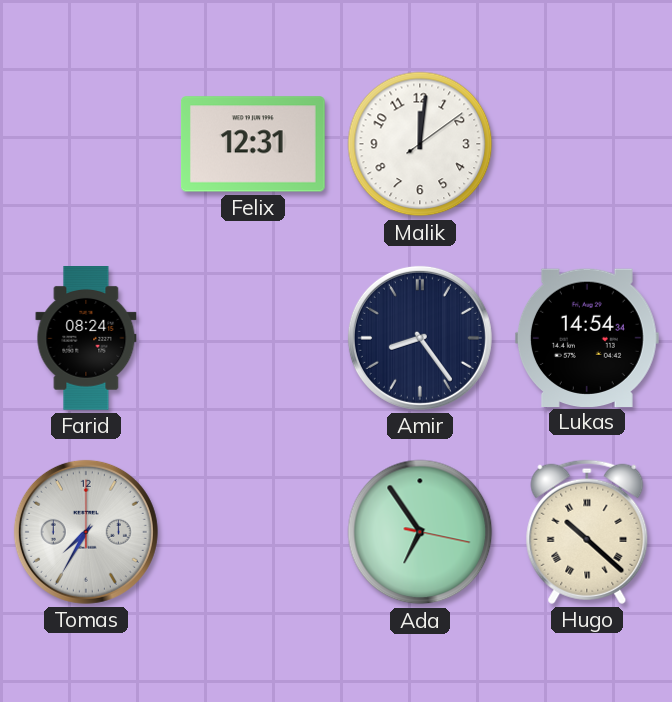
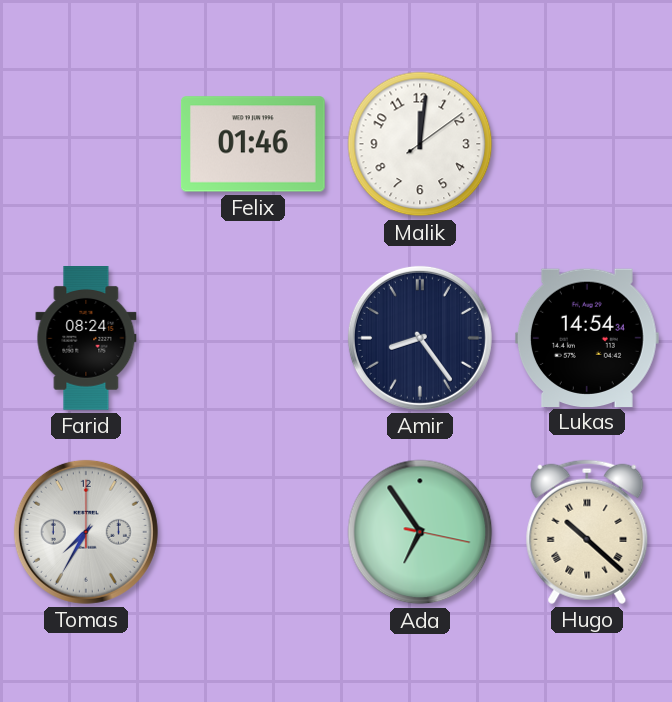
Felix: 12:31 -> 01:46 (253, 144)
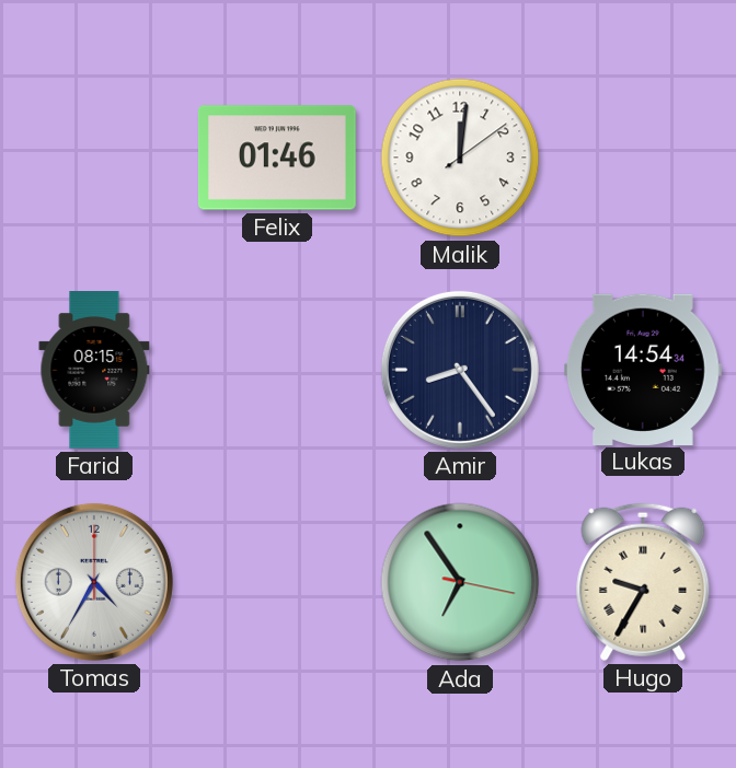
Farid: 08:24 -> 08:15 (94, 371)
Tomas: 7:35 -> 4:35 (94, 582)
Hugo: 10:22 -> 9:35 (643, 582)
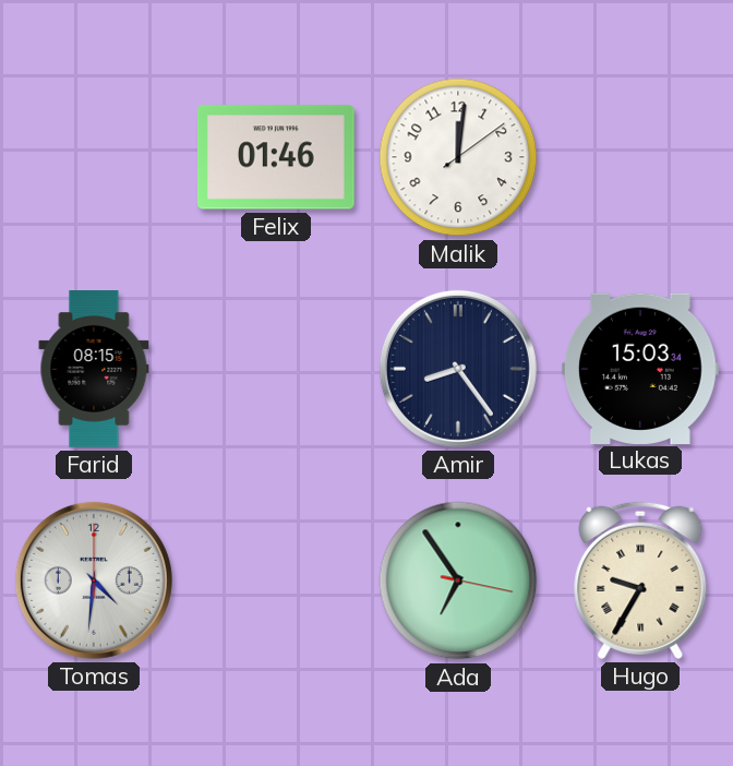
Lukas: 14:54 -> 15:03 (640, 368)
Tomas: 4:35 -> 4:31 (94, 581)
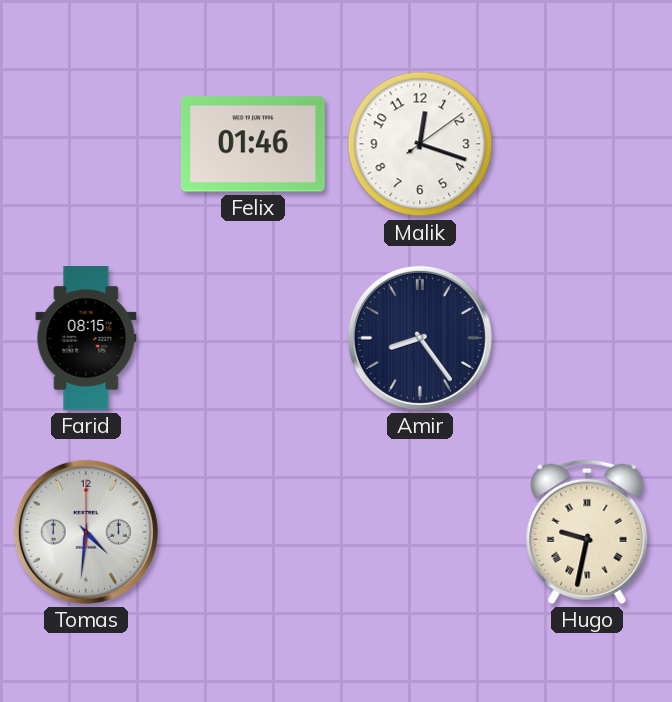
Malik: 12:01 -> 12:18 (420, 144)
Lukas: 15:03 -> none (640, 368)
Ada: 6:54 -> none (458, 581)
Hugo: 9:35 -> 9:32 (587, 532)
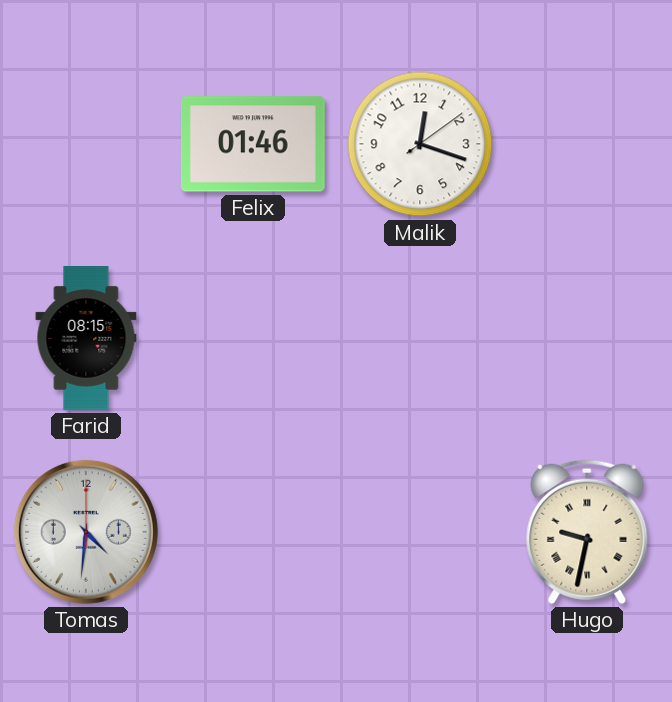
Amir: 8:24 -> none (420, 338)
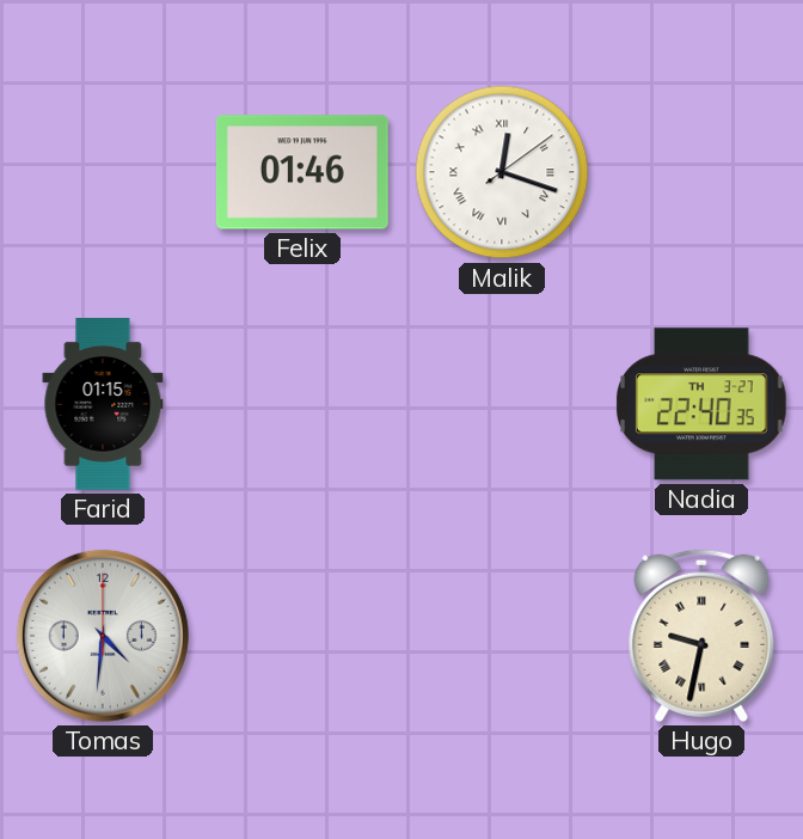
Malik numerals: Arabic -> Roman (502, 172)
Farid: 08:15 -> 01:15 (103, 405)
Nadia: none -> 22:40 (703, 404)
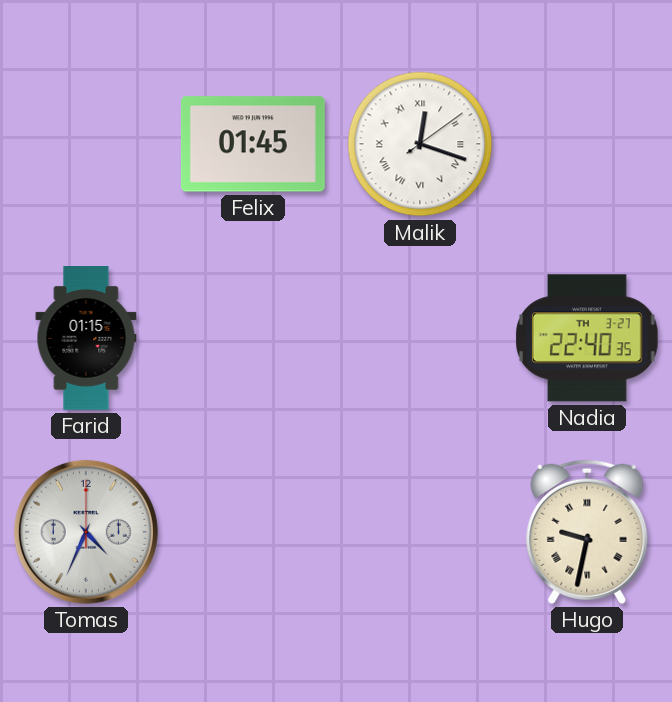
Felix: 01:46 -> 01:45 (253, 144)
Tomas: 4:31 -> 4:34 (86, 532)
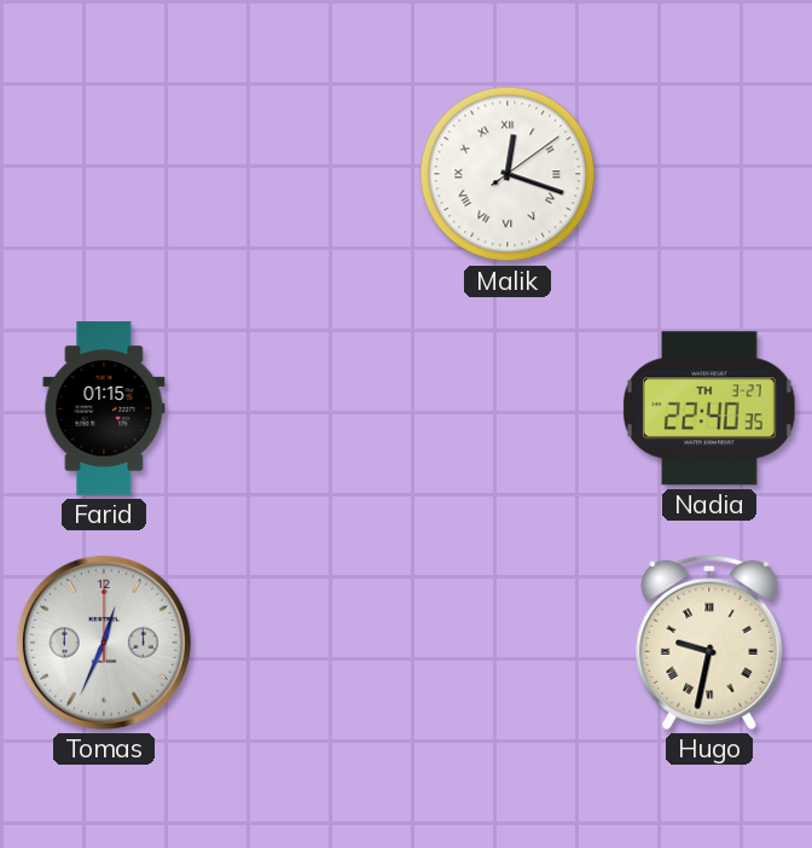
Felix: 01:45 -> none (253, 144)
Tomas: 4:34 -> 12:34 (104, 643)
